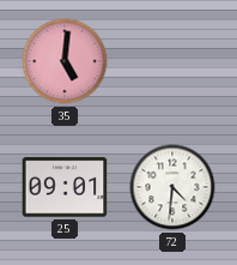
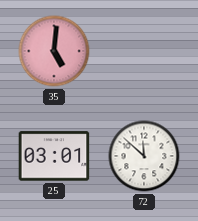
25: 09:01 -> 03:01 (54, 156)
72: 4:31 -> 11:52 (144, 156)
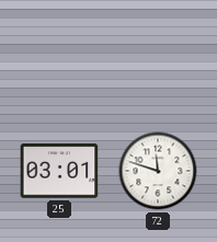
35: 5:01 -> none (54, 51)
72: 11:52 -> 11:48 (158, 171)
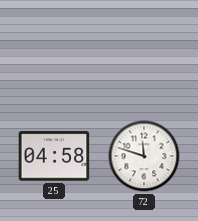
25: 03:01 -> 04:58 (54, 156)
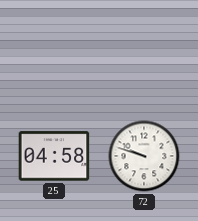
72: 11:48 -> 9:48 (144, 156)
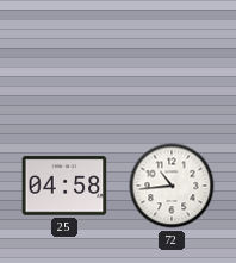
72: 9:48 -> 10:44 (172, 186)
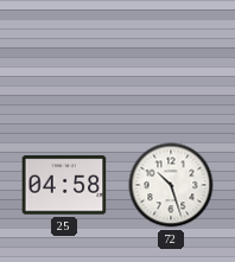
72: 10:44 -> 10:27 (171, 185)
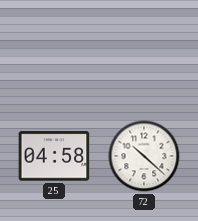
72: 10:27 -> 10:22 (144, 156)
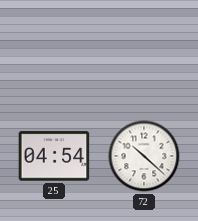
25: 04:58 -> 04:54 (54, 156)
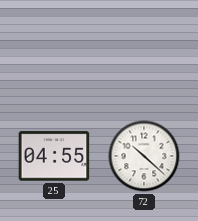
25: 04:54 -> 04:55 (54, 156)
